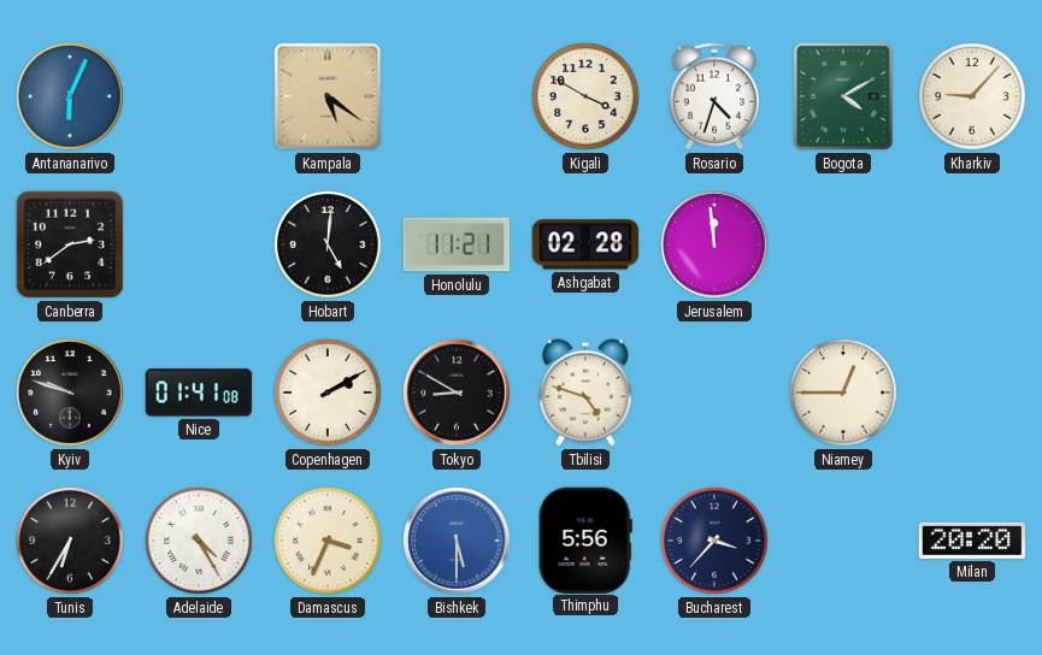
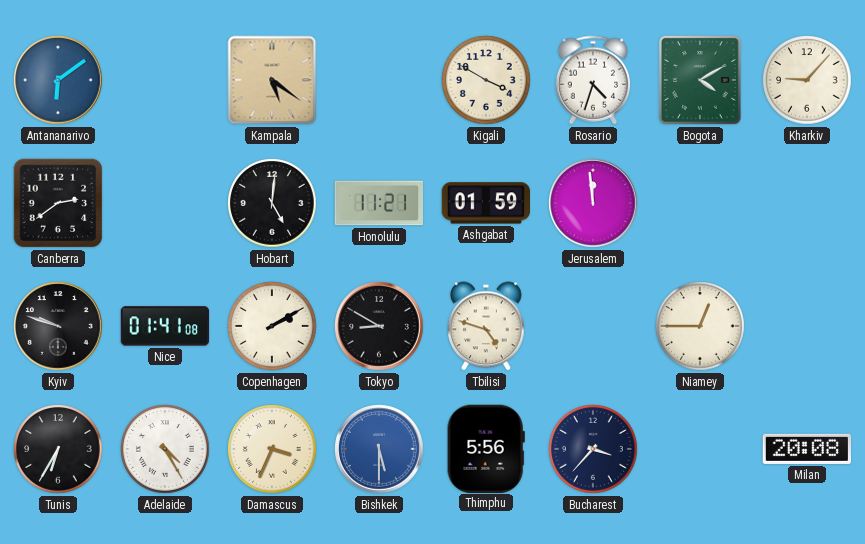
Antananarivo: 6:04 -> 6:09 (58, 80)
Ashgabat: 02:28 -> 01:59 (485, 203)
Milan: 20:20 -> 20:08 (806, 449)
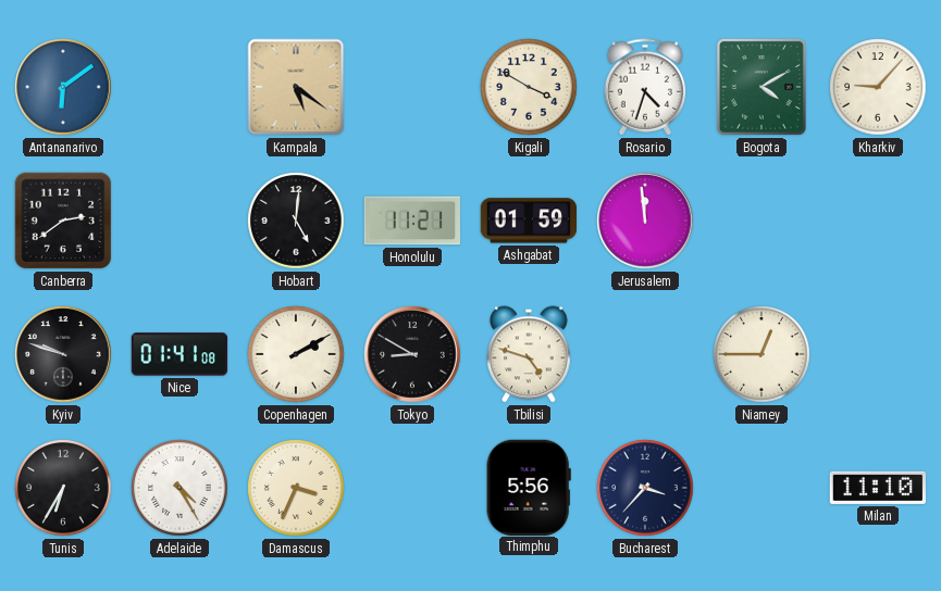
Bishkek: 5:30 -> none (379, 449)
Milan: 20:08 -> 11:10 (877, 488)
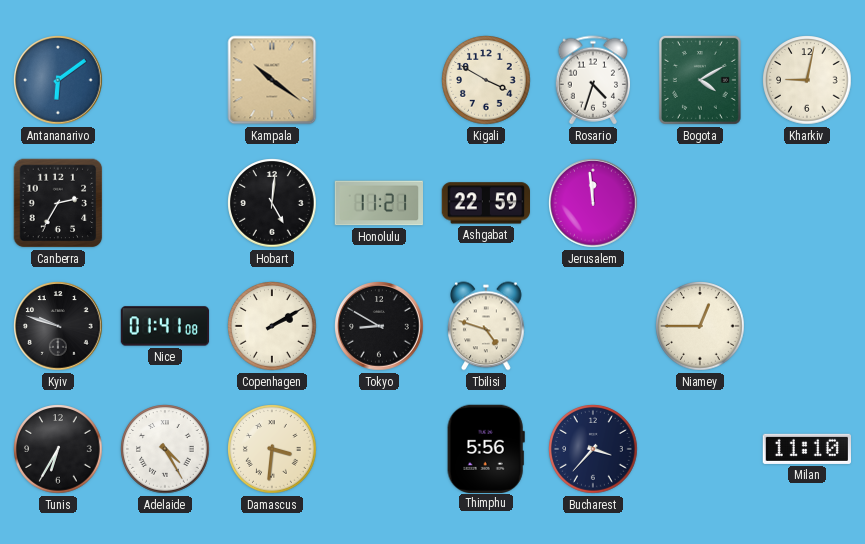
Kampala: 5:21 -> 10:21 (272, 80)
Kharkiv: 9:07 -> 9:02 (807, 80)
Canberra: 2:39 -> 2:35 (58, 203)
Ashgabat: 01:59 -> 22:59 (485, 203)
Damascus: 3:34 -> 3:31 (272, 449)
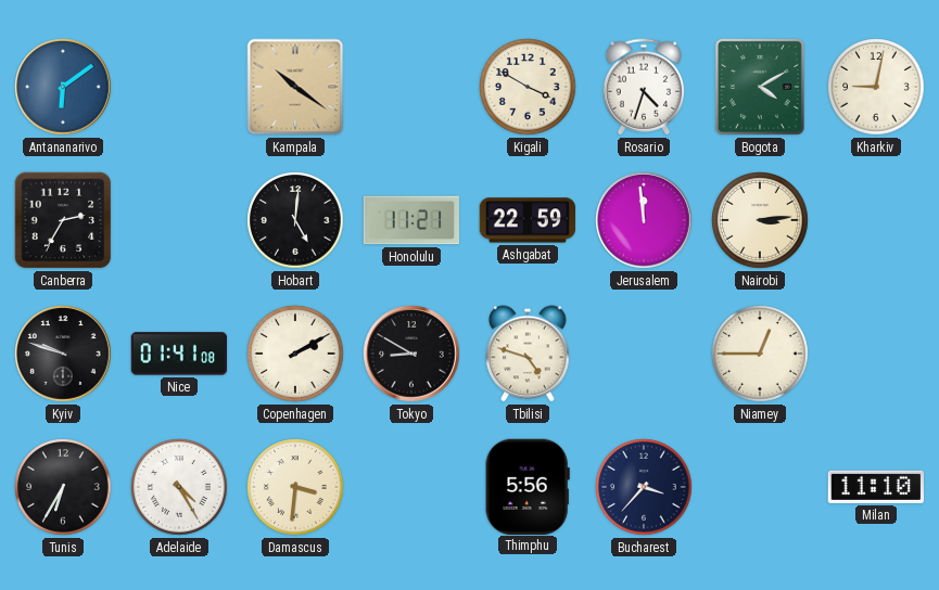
Nairobi: none -> 3:14 (760, 220)
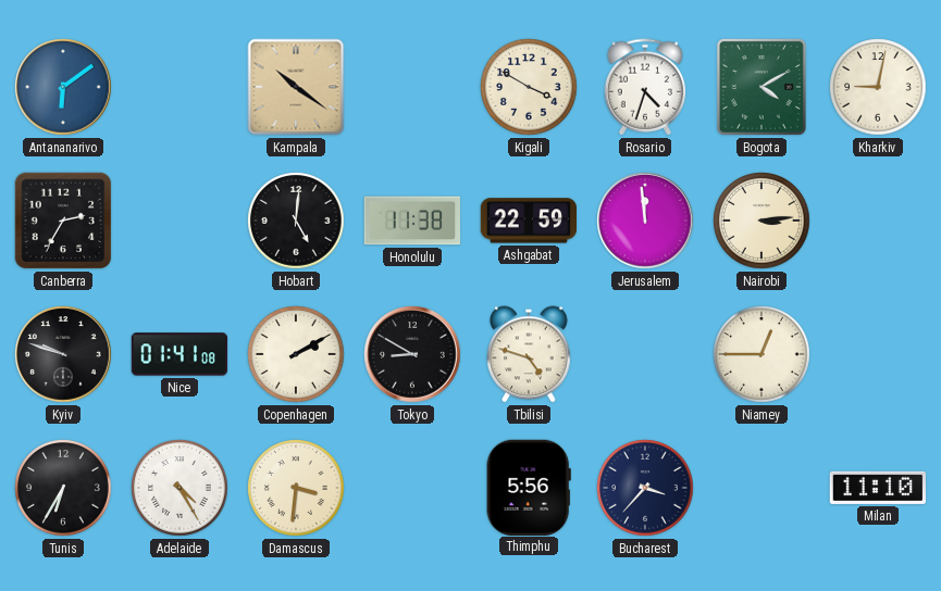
Honolulu: 11:21 -> 11:38 (412, 221)
